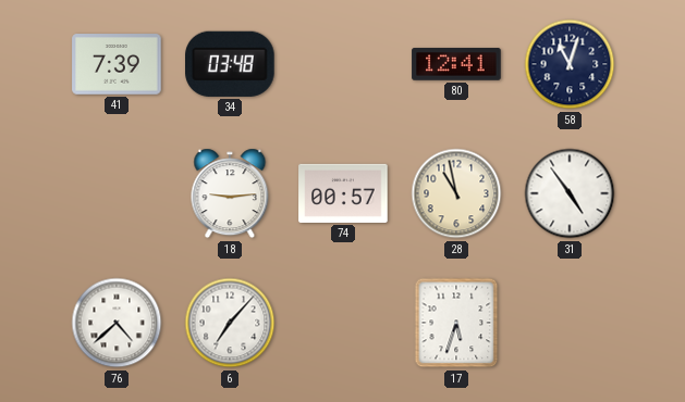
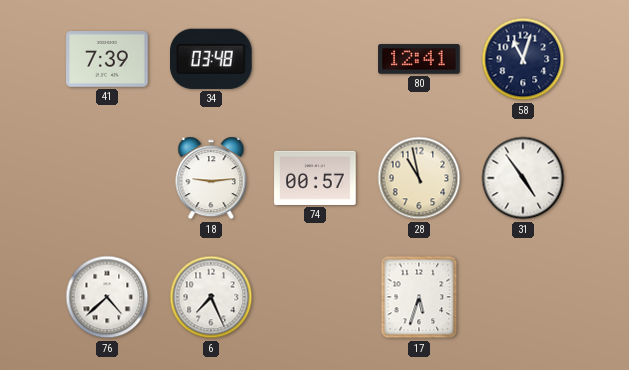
6: 7:07 -> 7:26 (211, 297)
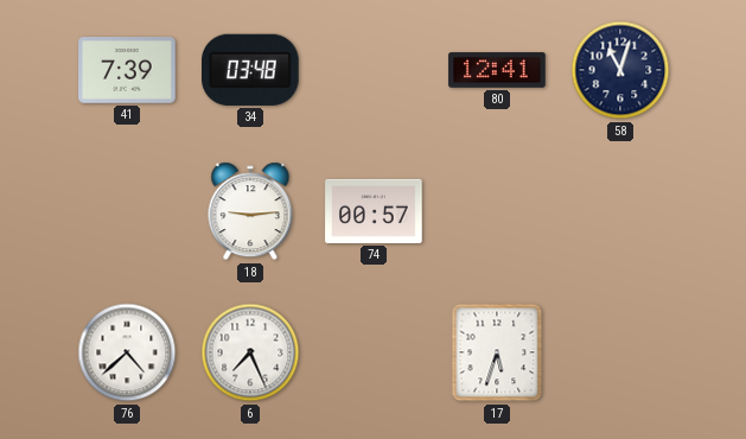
28: 10:58 -> none (419, 178)
31: 4:54 -> none (523, 178)
